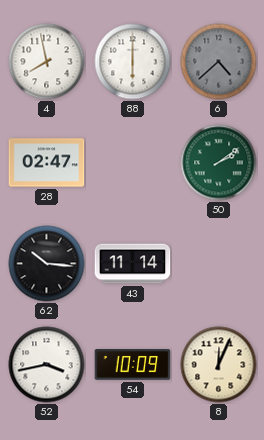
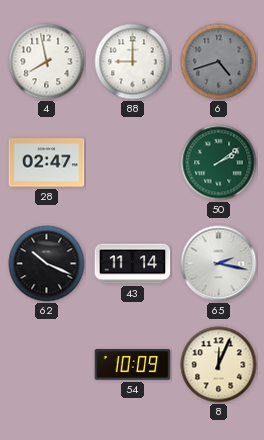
88: 6:00 -> 9:00 (133, 62)
6: 4:38 -> 4:42 (219, 62)
62: 10:16 -> 10:19 (47, 264)
65: none -> 2:17 (219, 264)
52: 3:43 -> none (47, 365)
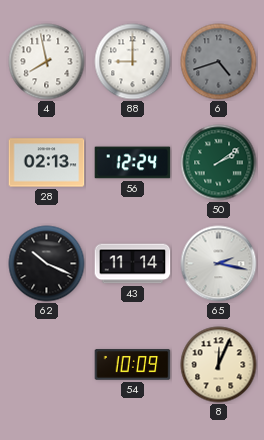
28: 02:47 -> 02:13 (47, 163)
56: none -> 12:24 (133, 163)
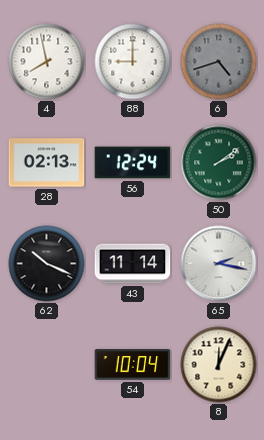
54: 10:09 -> 10:04 (133, 365)
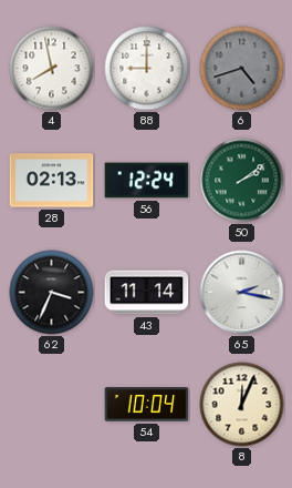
62: 10:19 -> 3:34 (52, 293)
